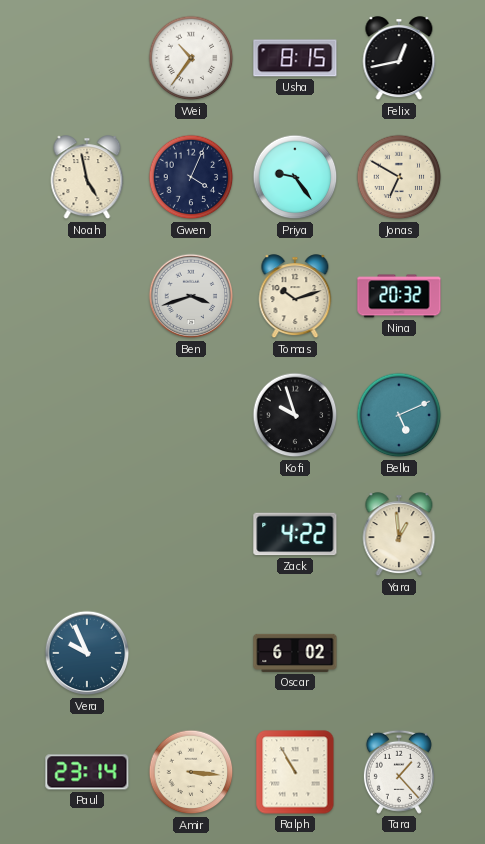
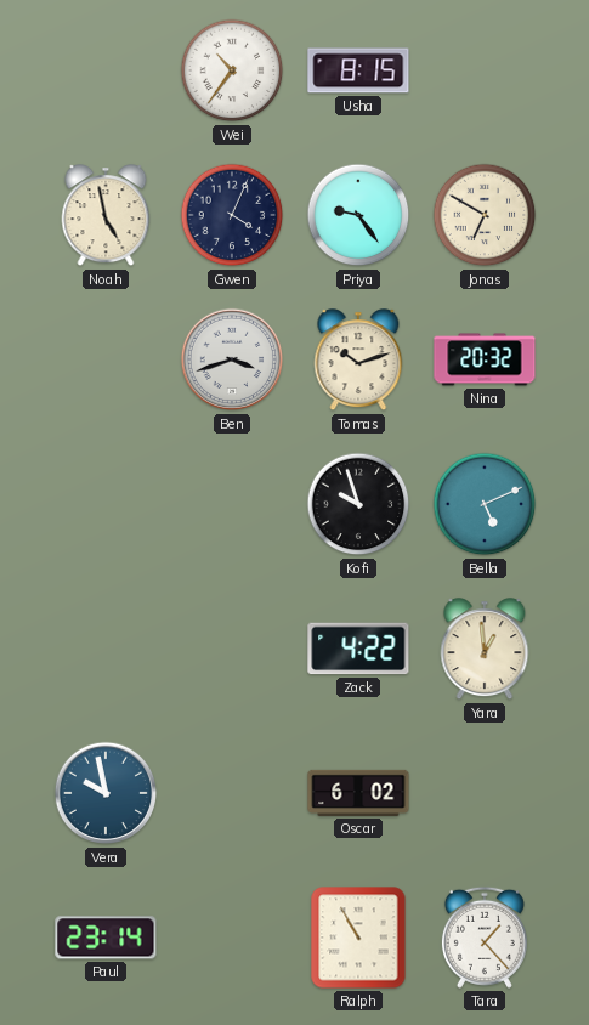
Felix: 12:43 -> none (399, 59)
Vera: 9:56 -> 9:58 (106, 793)
Amir: 3:16 -> none (191, 772)
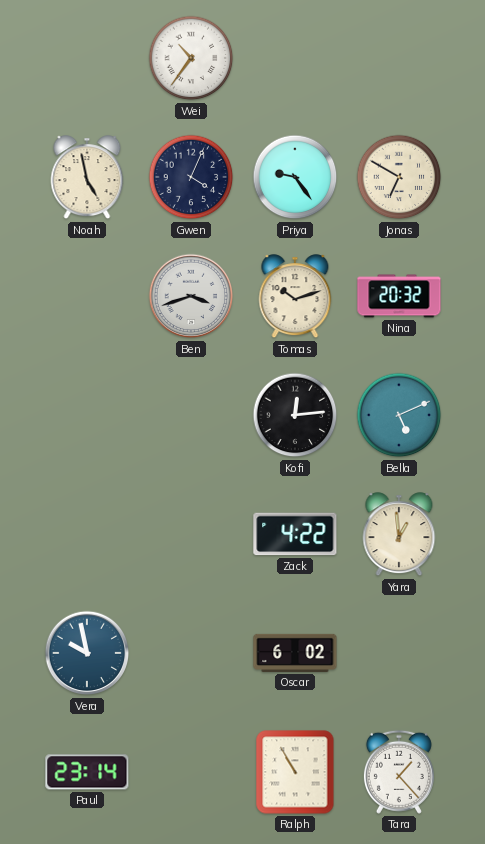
Usha: 8:15 -> none (358, 70)
Kofi: 9:57 -> 12:14 (295, 415)
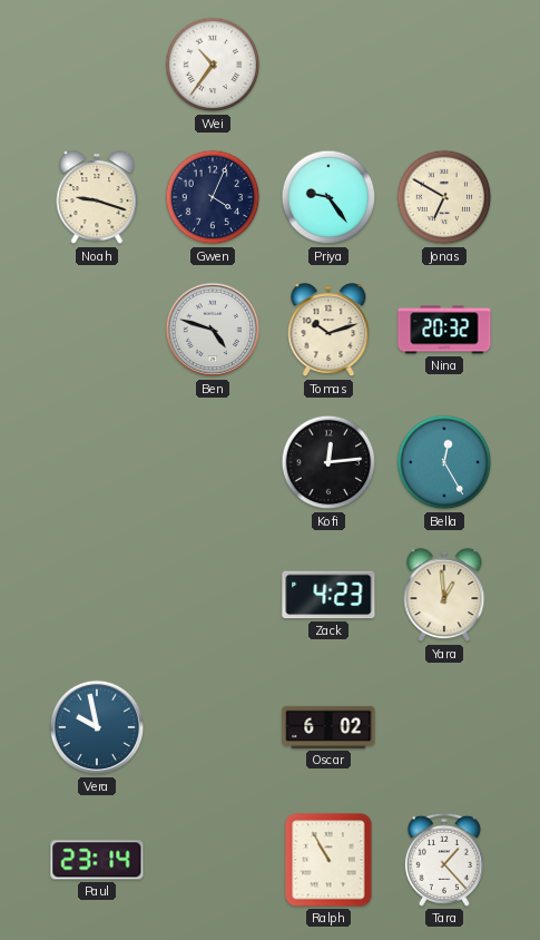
Noah: 4:58 -> 9:18 (97, 198)
Ben: 3:42 -> 4:48 (213, 330)
Bella: 5:11 -> 12:25 (444, 462)
Zack: 4:22 -> 4:23 (328, 595)
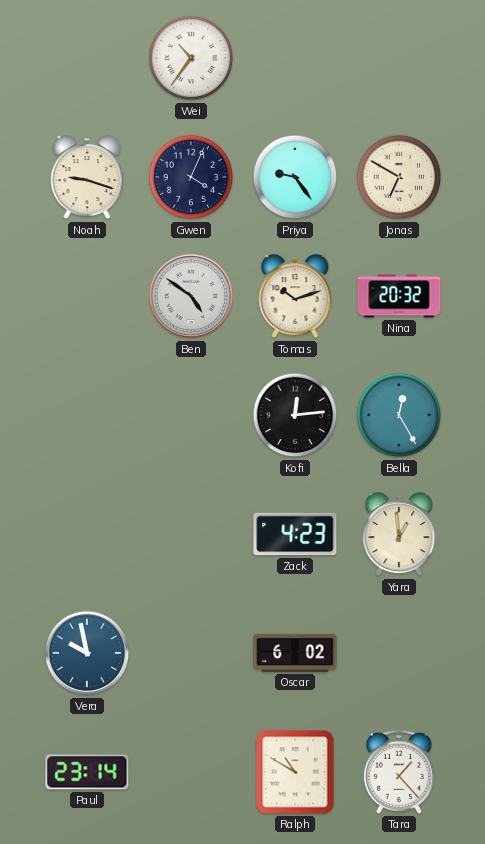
Ben: 4:48 -> 4:51 (191, 296)
Ralph: 10:55 -> 10:50 (295, 772)
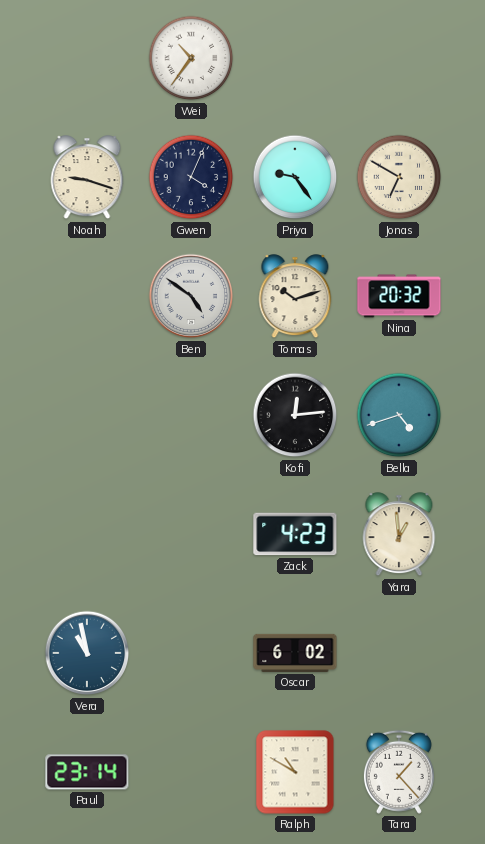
Bella: 12:25 -> 4:42 (399, 415)
Vera: 9:58 -> 10:58 (87, 653)
